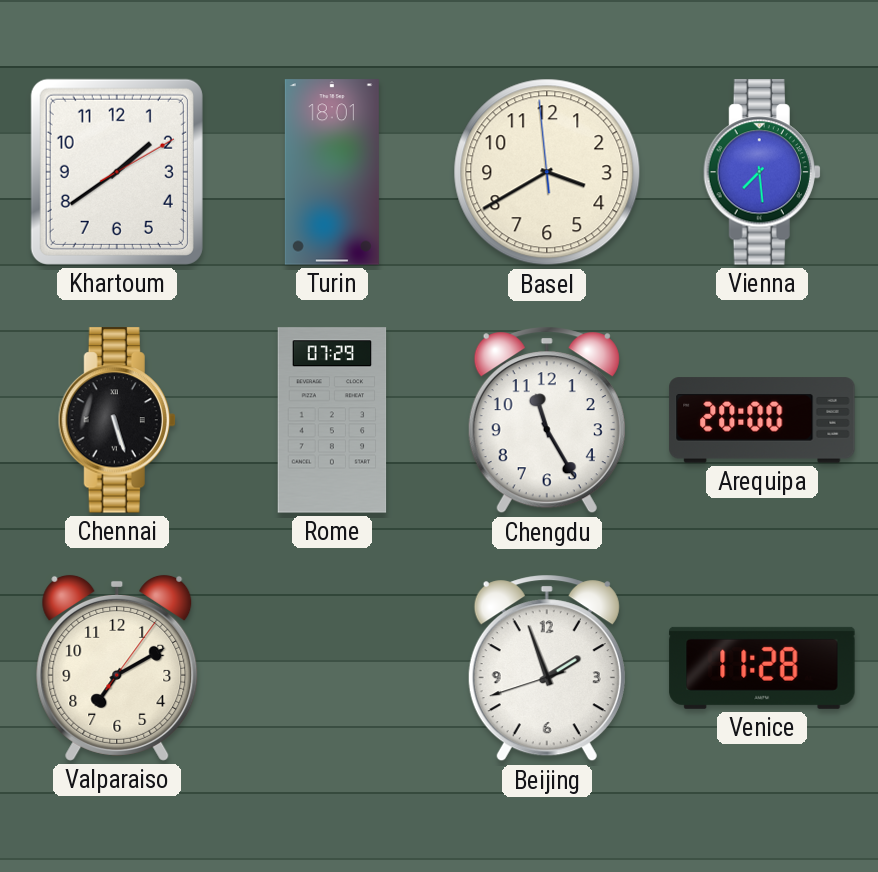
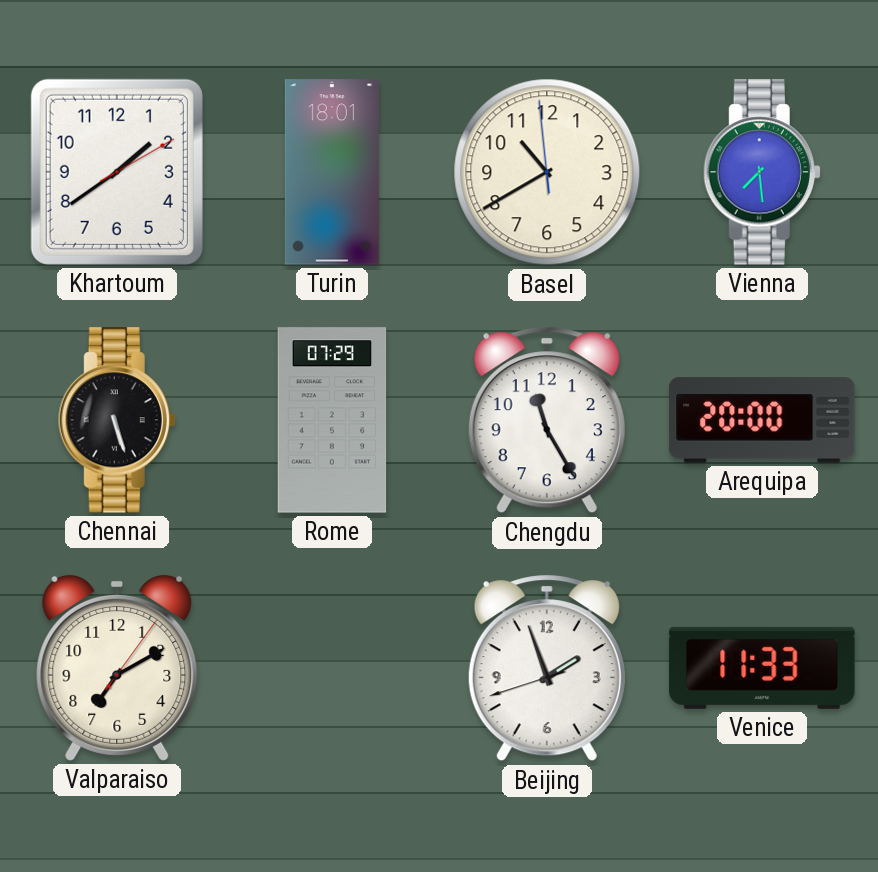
Basel: 3:39 -> 10:39 (547, 172)
Venice: 11:28 -> 11:33 (762, 668)
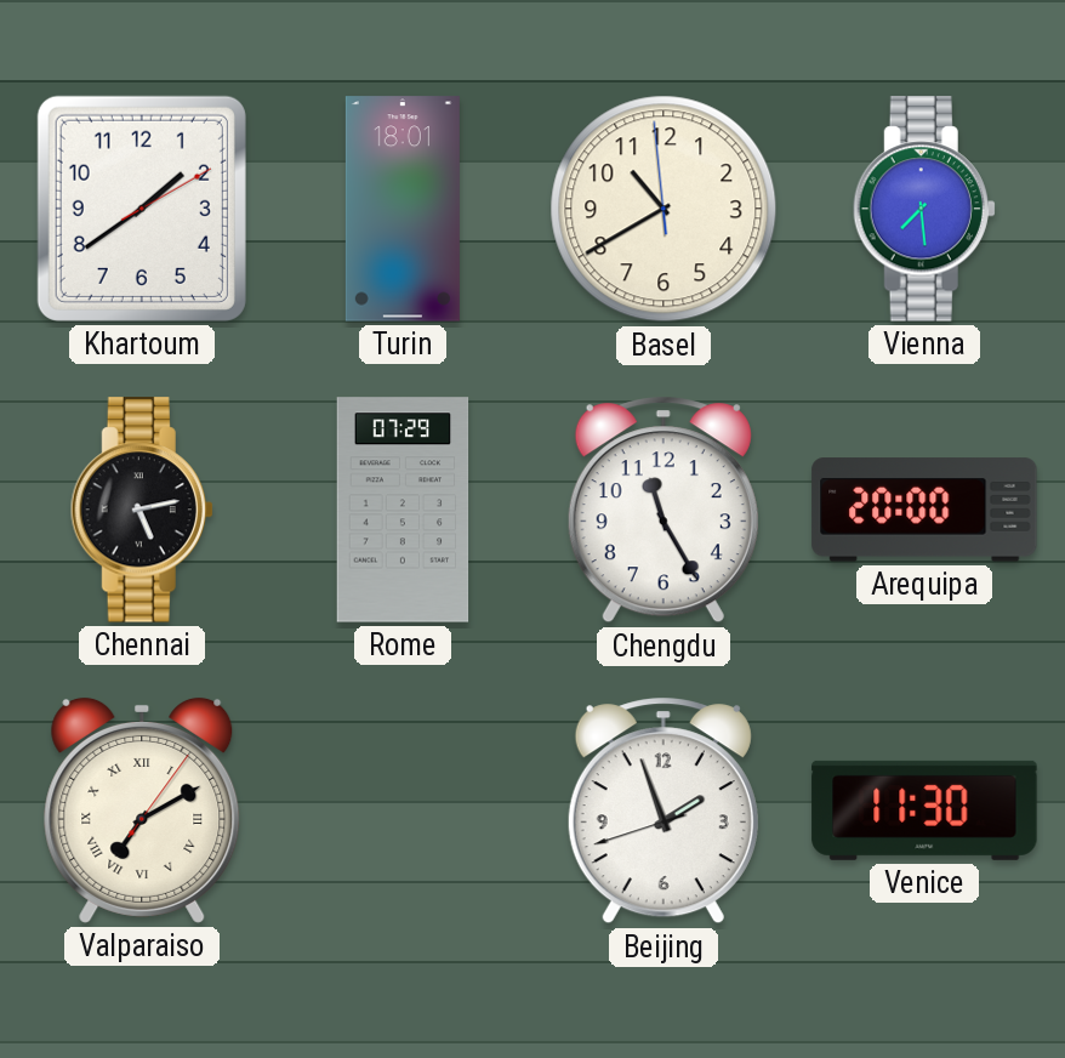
Chennai: 5:27 -> 5:13 (142, 510)
Valparaiso numerals: Arabic -> Roman (142, 810)
Venice: 11:33 -> 11:30 (924, 810)
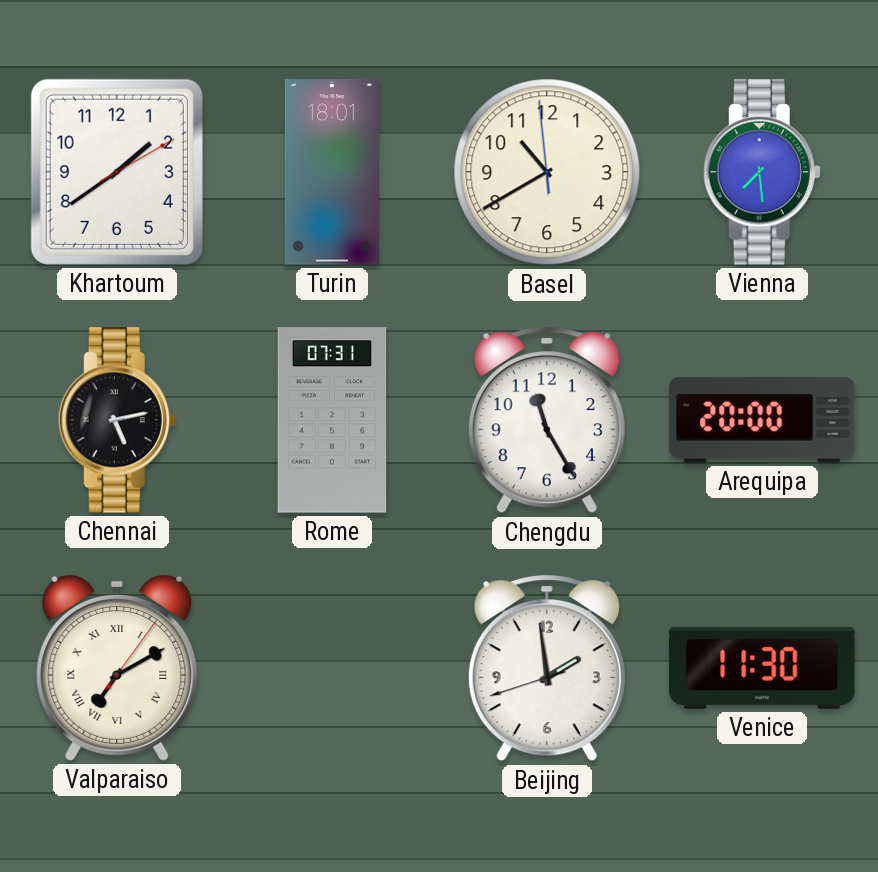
Rome: 07:29 -> 07:31 (332, 420)
Beijing: 1:56 -> 1:58 (547, 668)
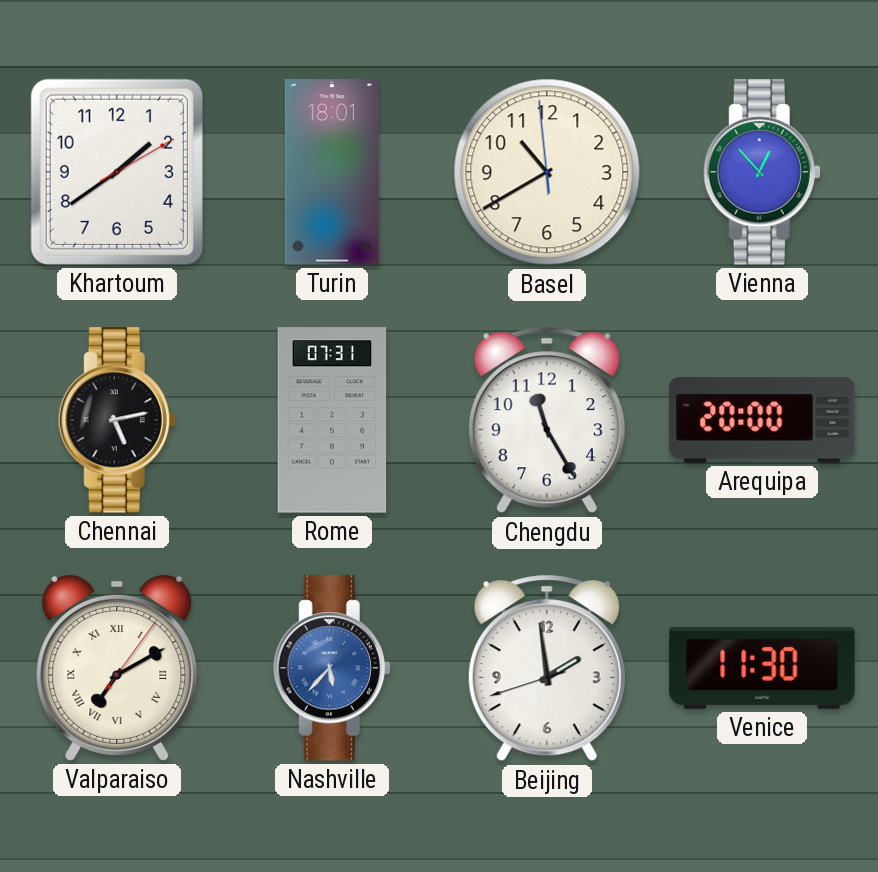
Vienna: 7:29 -> 12:53 (762, 172)
Nashville: none -> 5:37 (332, 668)
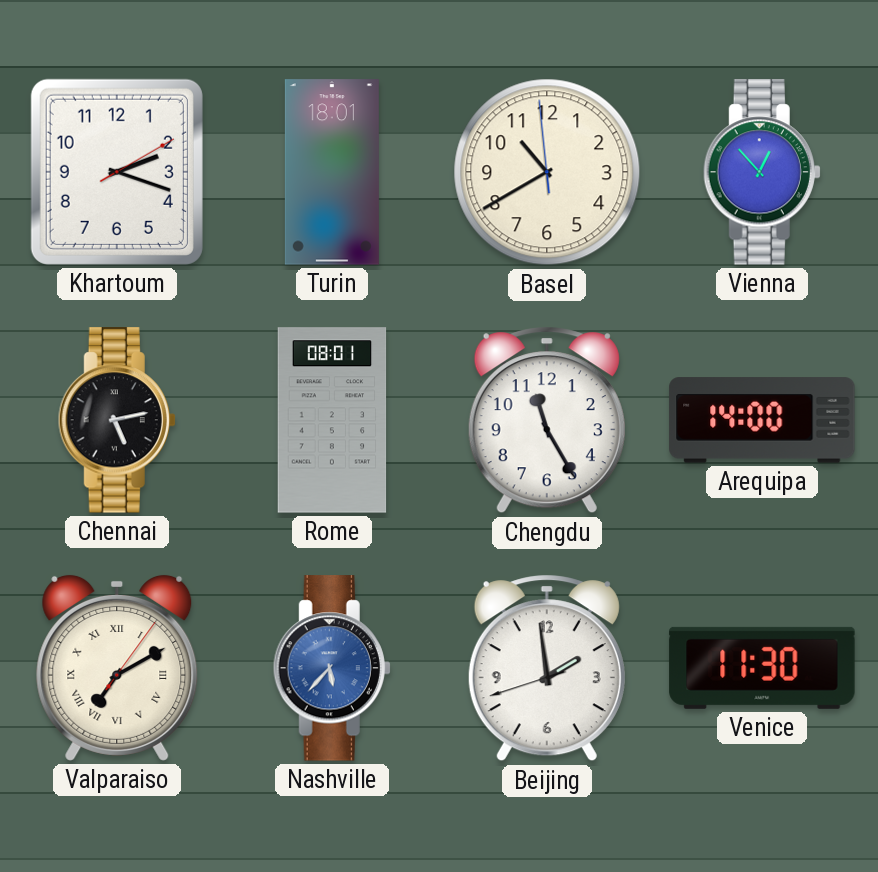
Khartoum: 1:39 -> 2:18 (117, 172)
Rome: 07:31 -> 08:01 (332, 420)
Arequipa: 20:00 -> 14:00 (762, 420)
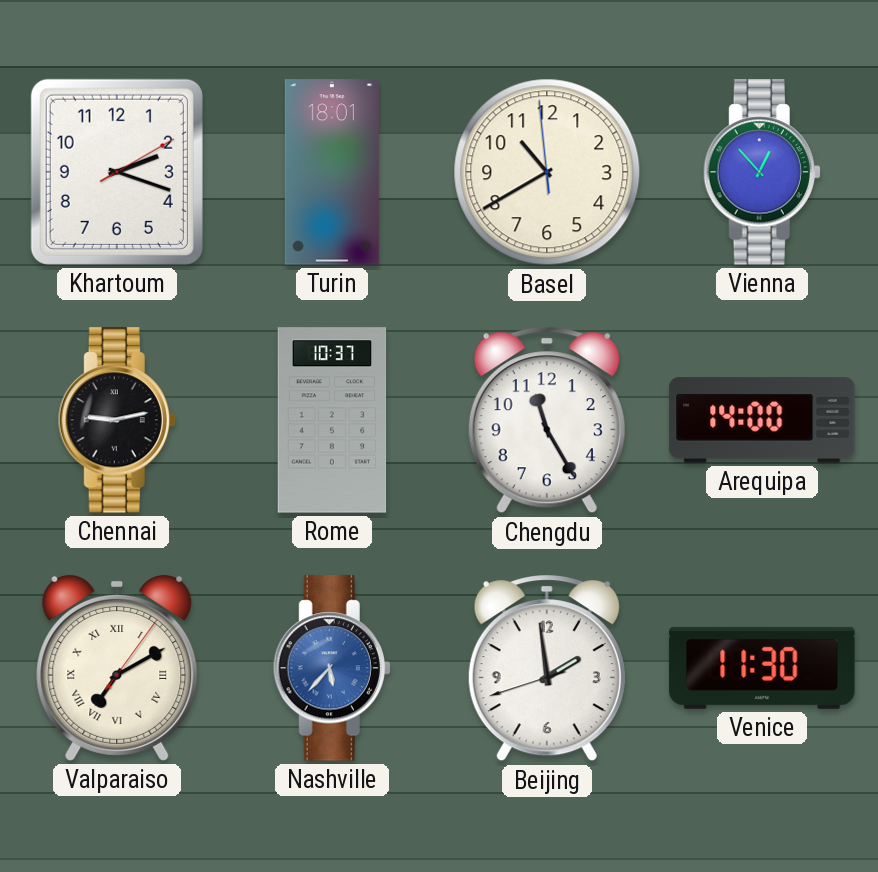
Chennai: 5:13 -> 9:13 (117, 420)
Rome: 08:01 -> 10:37 (332, 420)
